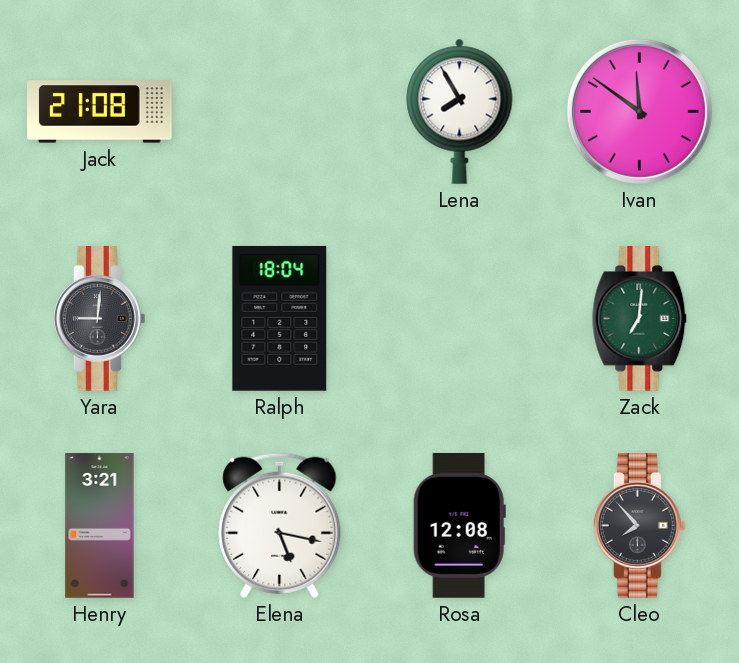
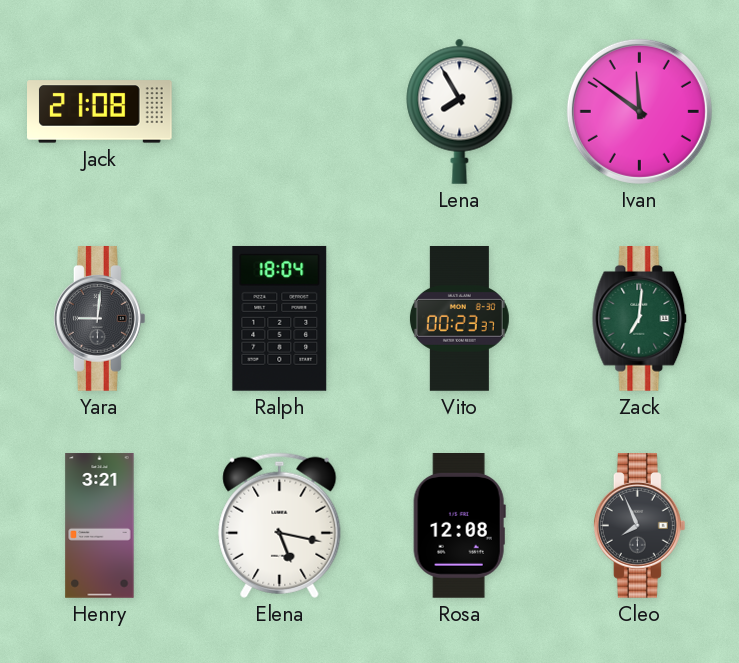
Vito: none -> 00:23 (459, 319)
Cleo: 7:53 -> 7:56 (639, 526)
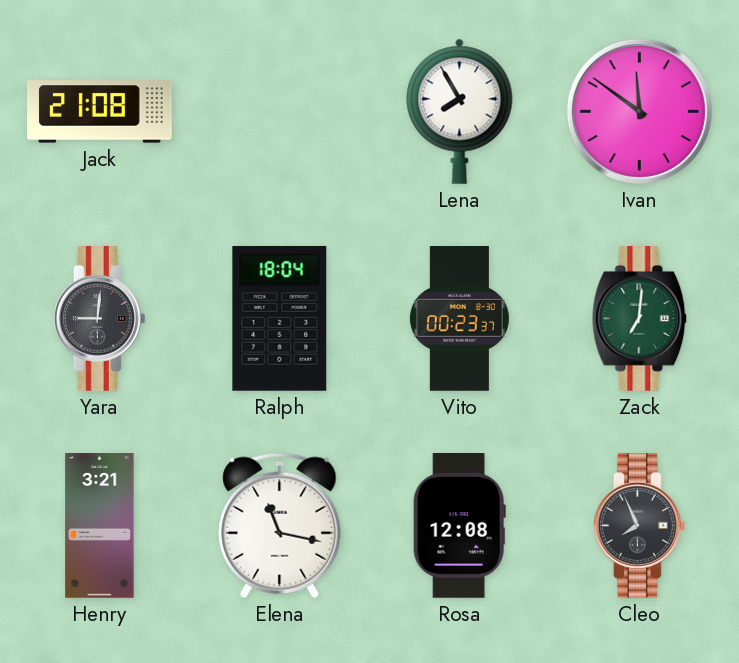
Elena: 5:17 -> 11:17 (280, 525)
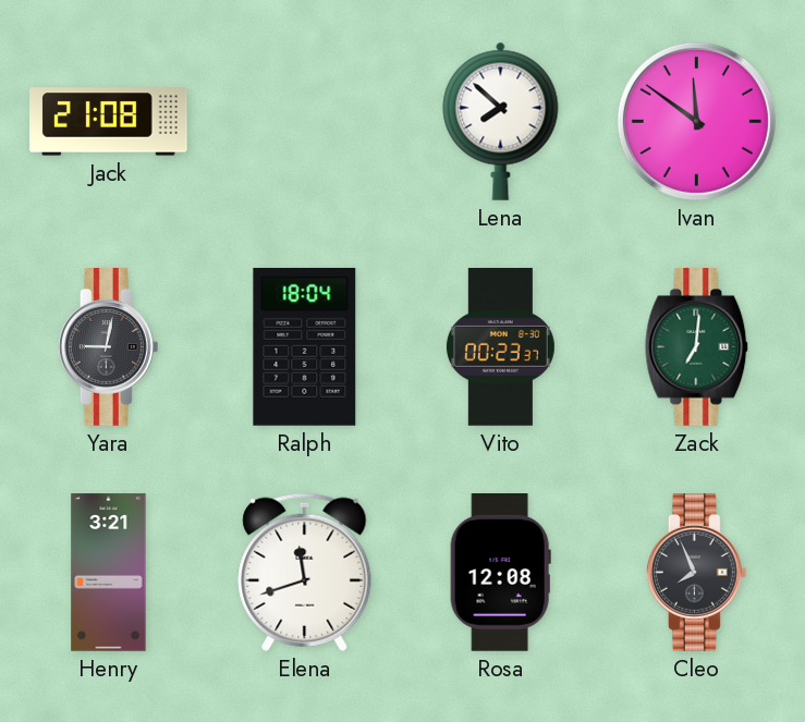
Lena: 7:55 -> 7:52 (501, 121)
Yara: 9:01 -> 9:02 (108, 347)
Elena: 11:17 -> 11:42 (305, 572)
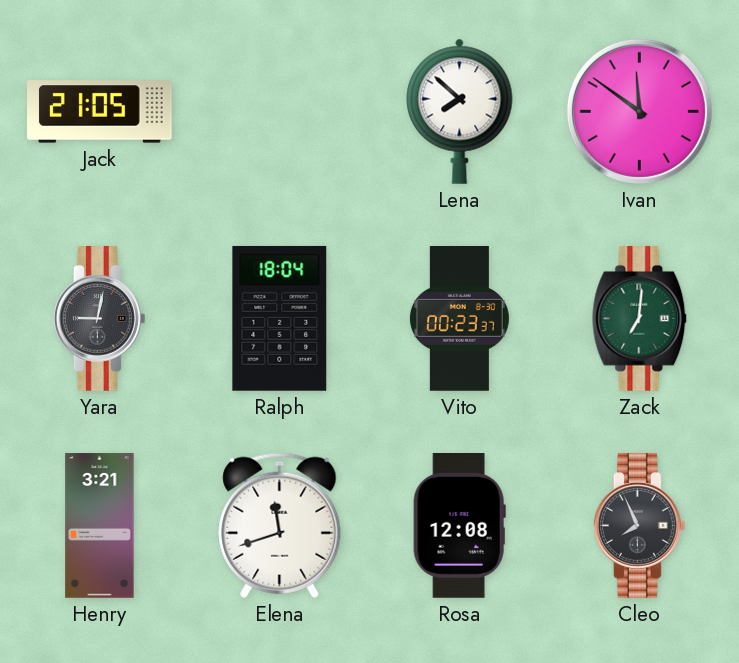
Jack: 21:08 -> 21:05 (100, 112)
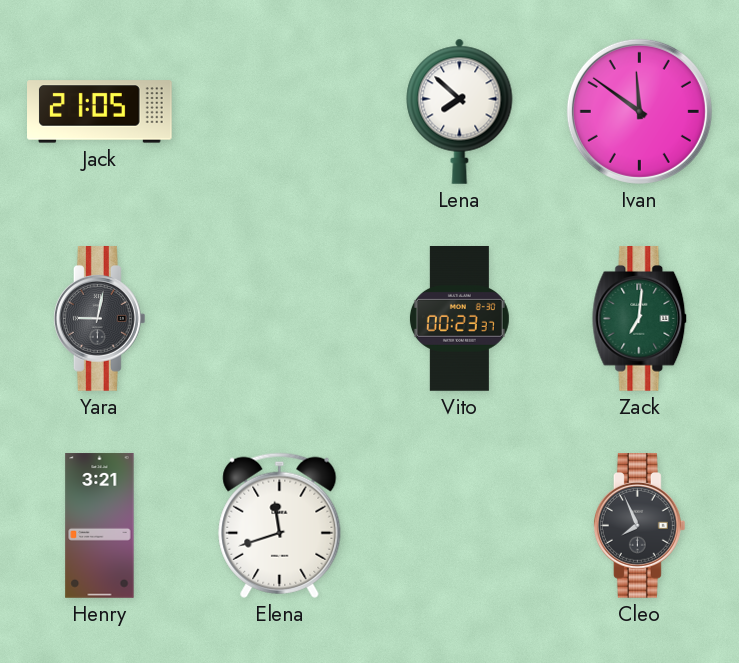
Ralph: 18:04 -> none (280, 318)
Rosa: 12:08 -> none (459, 526)
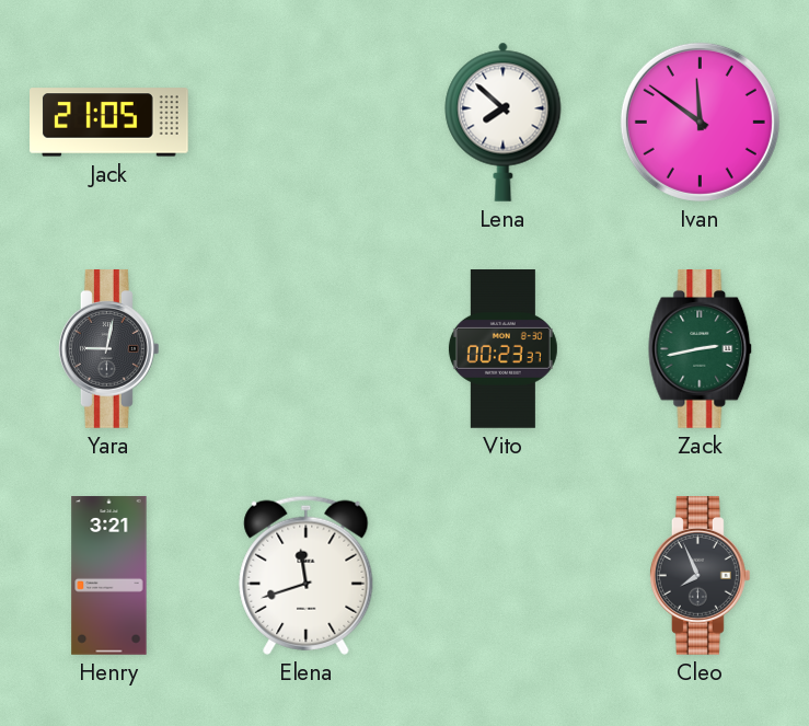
Zack: 7:01 -> 2:43 (701, 349)
